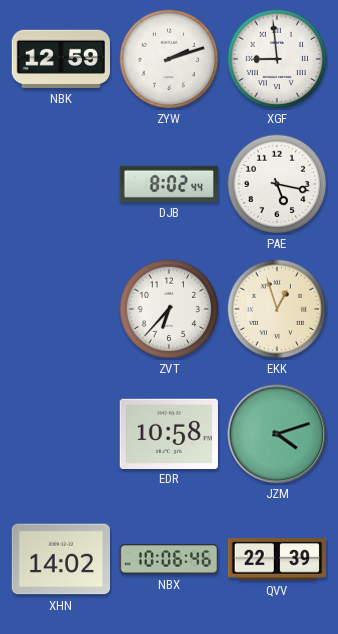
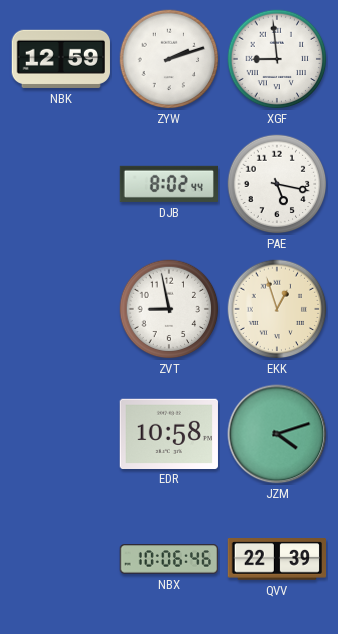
ZVT: 6:37 -> 8:58 (169, 309)
XHN: 14:02 -> none (60, 559)
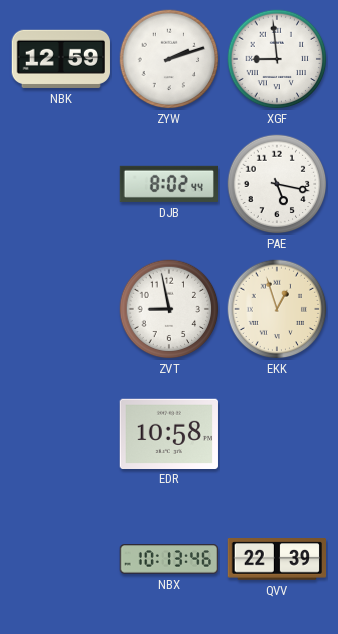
JZM: 4:12 -> none (277, 434)
NBX: 10:06 -> 10:13 (169, 559)
